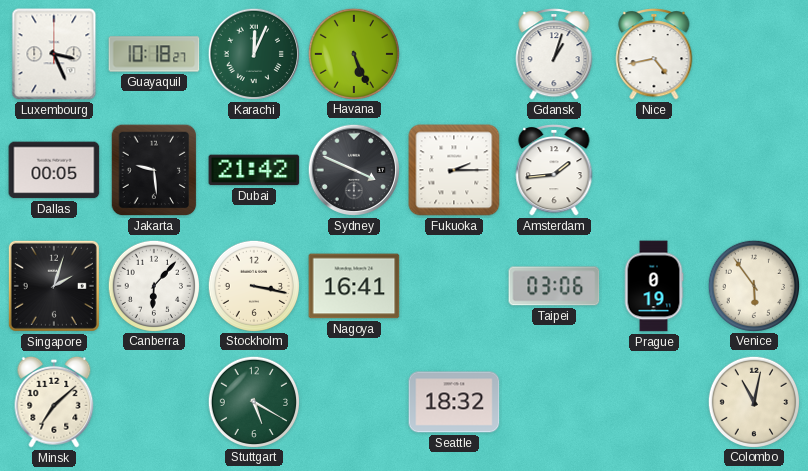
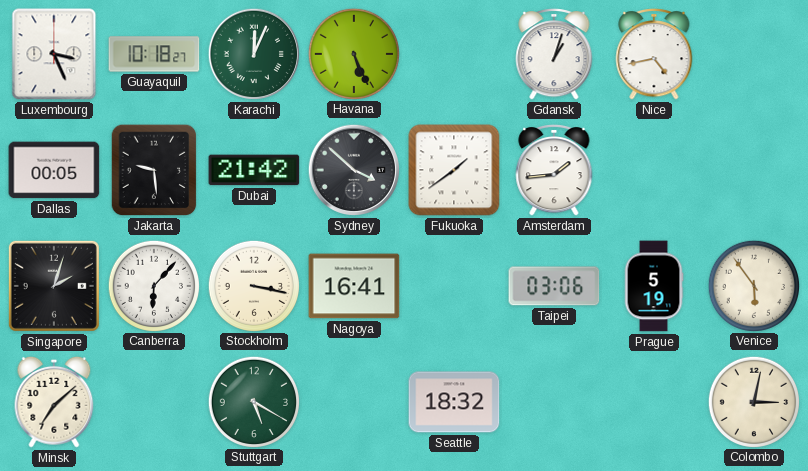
Sydney: 3:49 -> 3:52 (354, 170)
Fukuoka: 2:15 -> 1:39 (454, 170)
Prague: 0:19 -> 5:19 (654, 286)
Colombo: 11:02 -> 3:02 (753, 401)
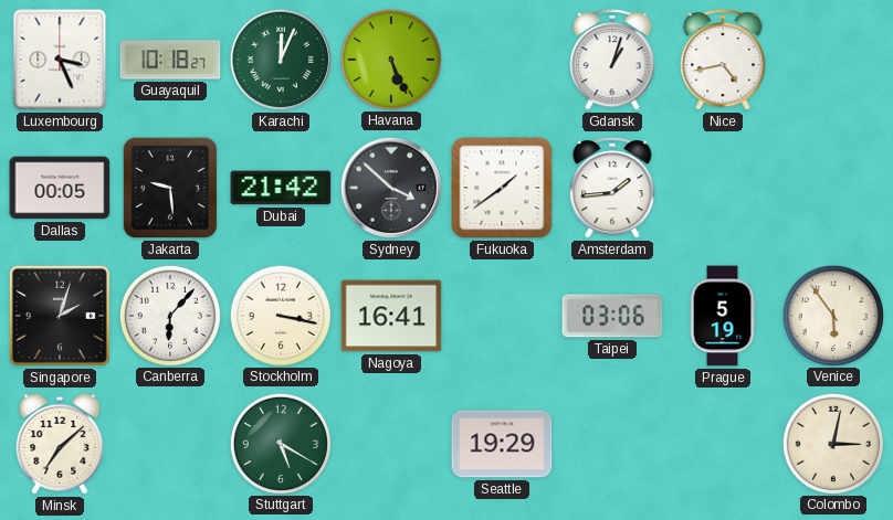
Seattle: 18:32 -> 19:29 (502, 444)
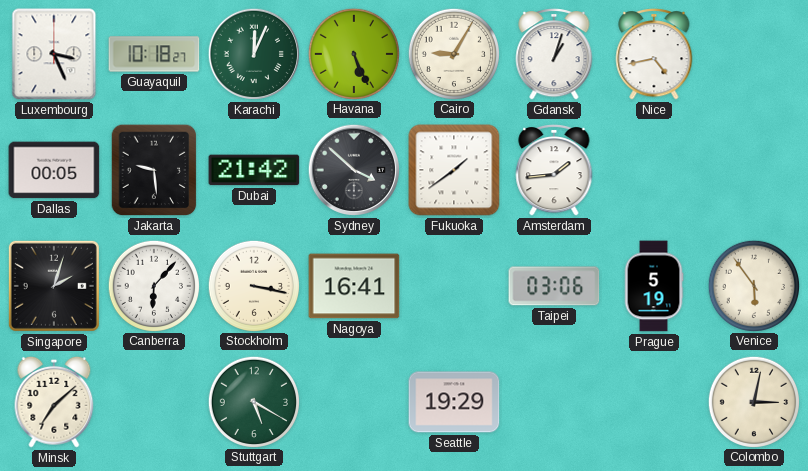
Cairo: none -> 9:05 (453, 53)
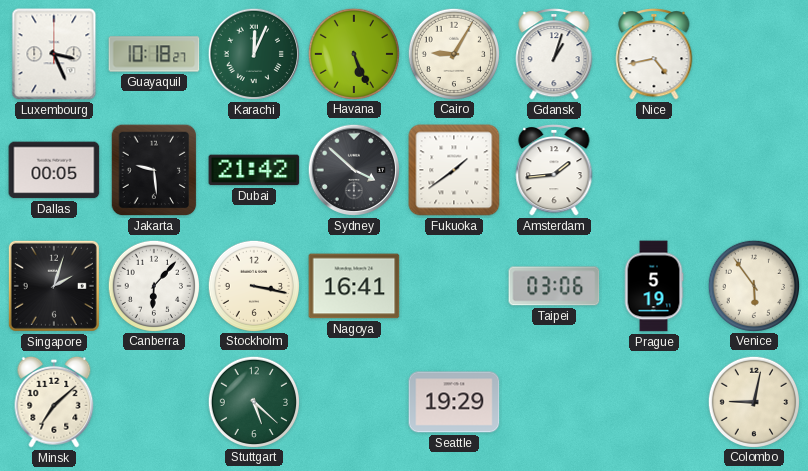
Stuttgart: 5:20 -> 5:22 (253, 401)
Colombo: 3:02 -> 9:02 (753, 401)
